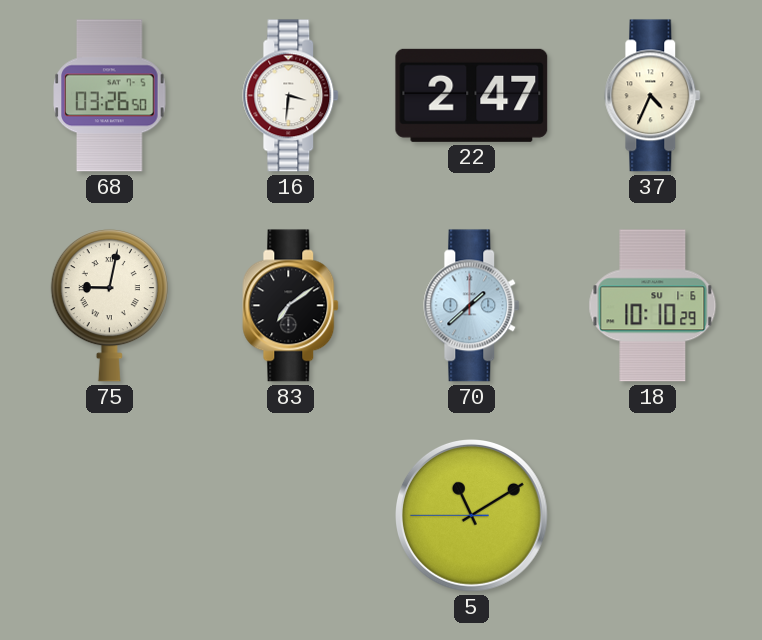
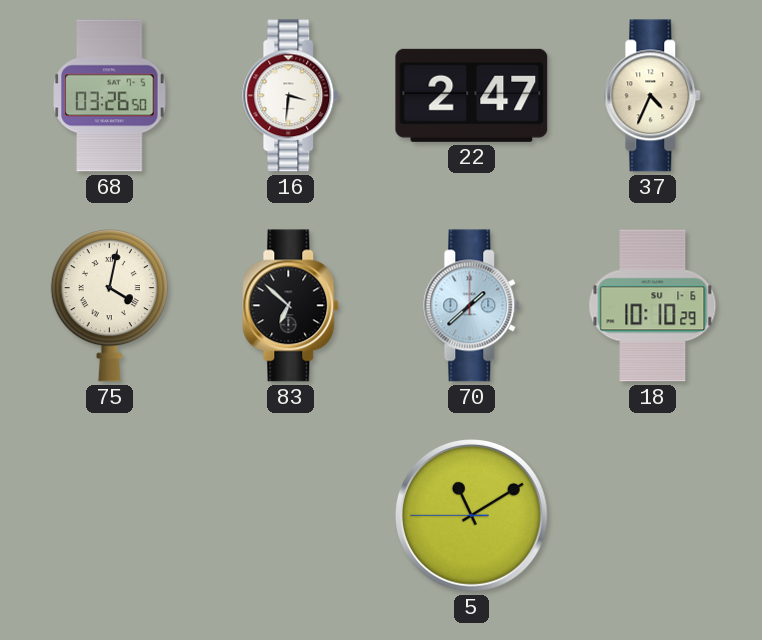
75: 9:02 -> 4:02 (109, 306)
83: 7:09 -> 6:52 (291, 306)
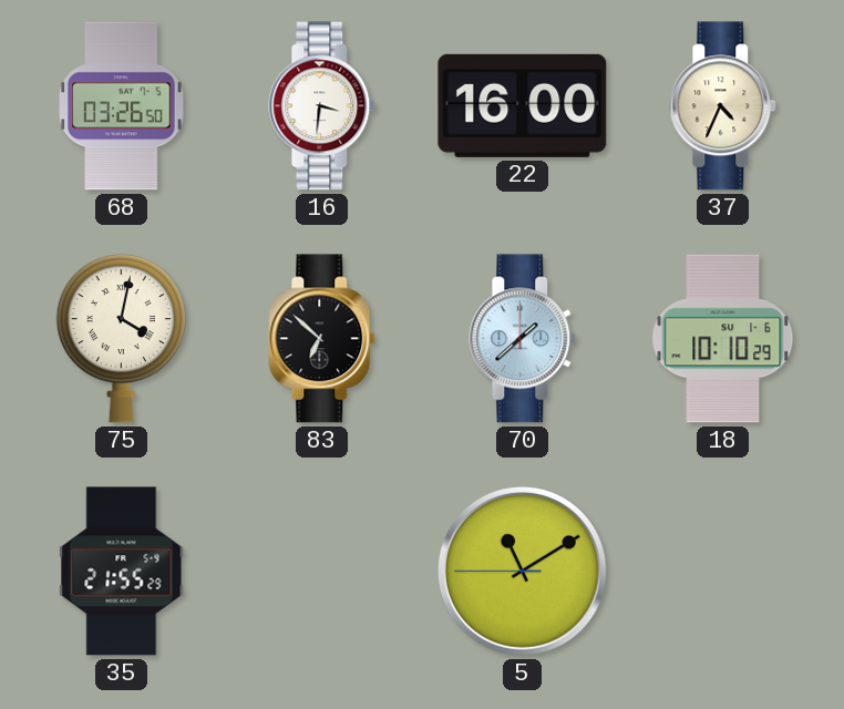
22: 2:47 -> 16:00 (523, 105)
35: none -> 21:55 (122, 572)
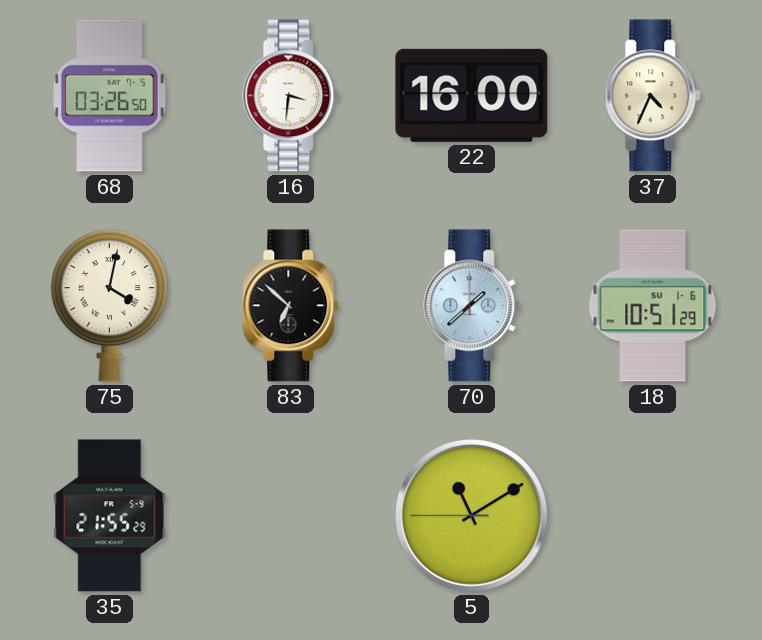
18: 10:10 -> 10:51 (653, 306)
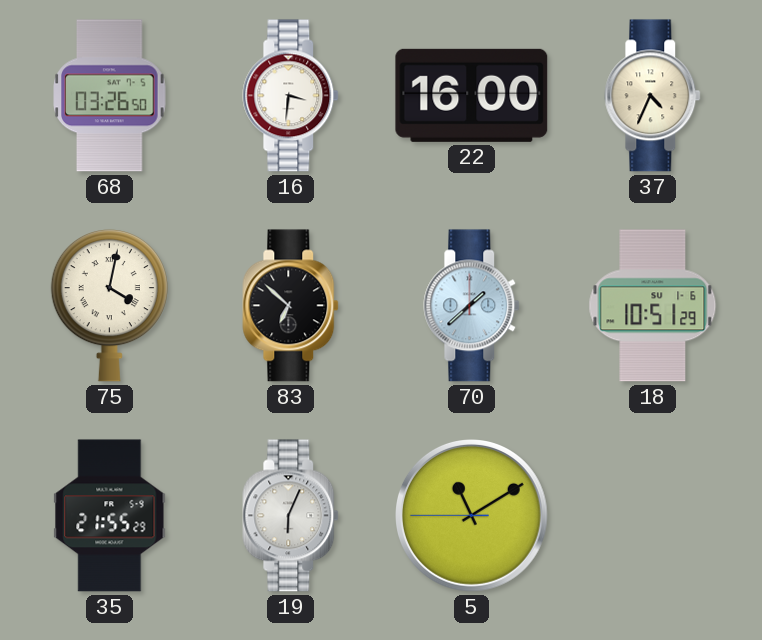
19: none -> 6:04 (291, 516)
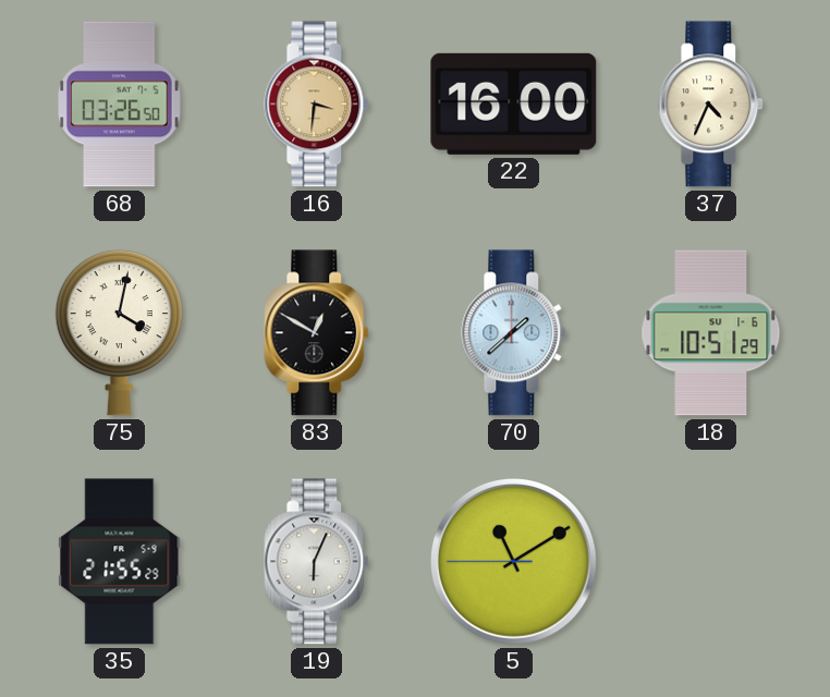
16 dial: white -> champagne (317, 105)
83: 6:52 -> 12:50 (317, 333)
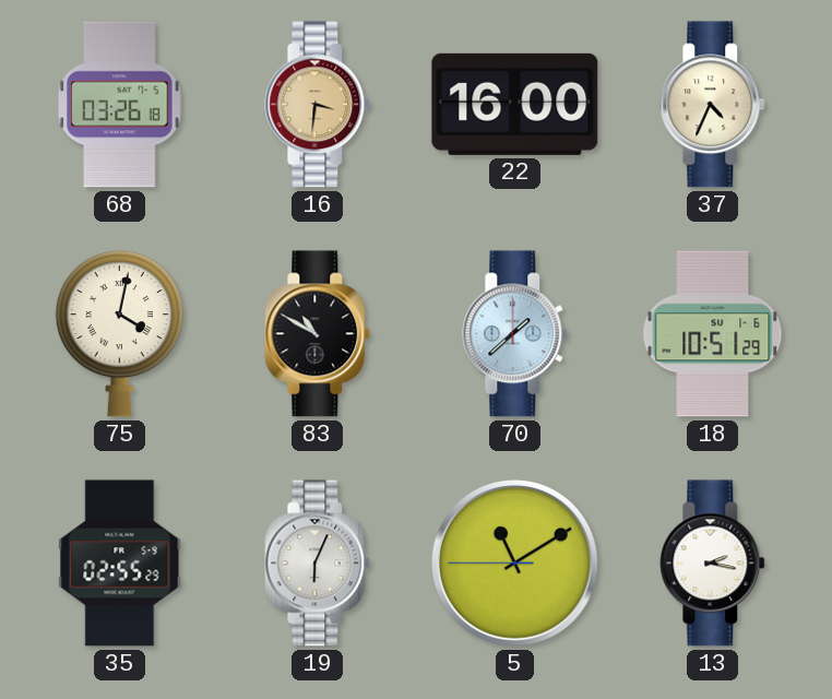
68: 03:26:50 -> 03:26:18 (120, 105)
83: 12:50 -> 10:50 (318, 334)
35: 21:55 -> 02:55 (120, 564)
13: none -> 2:17 (713, 564)
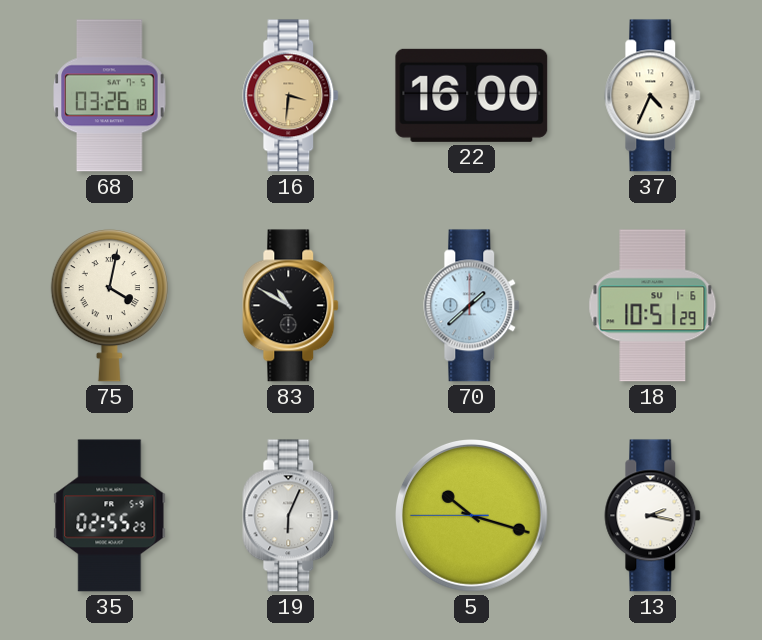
5: 11:09 -> 10:17 (472, 516)
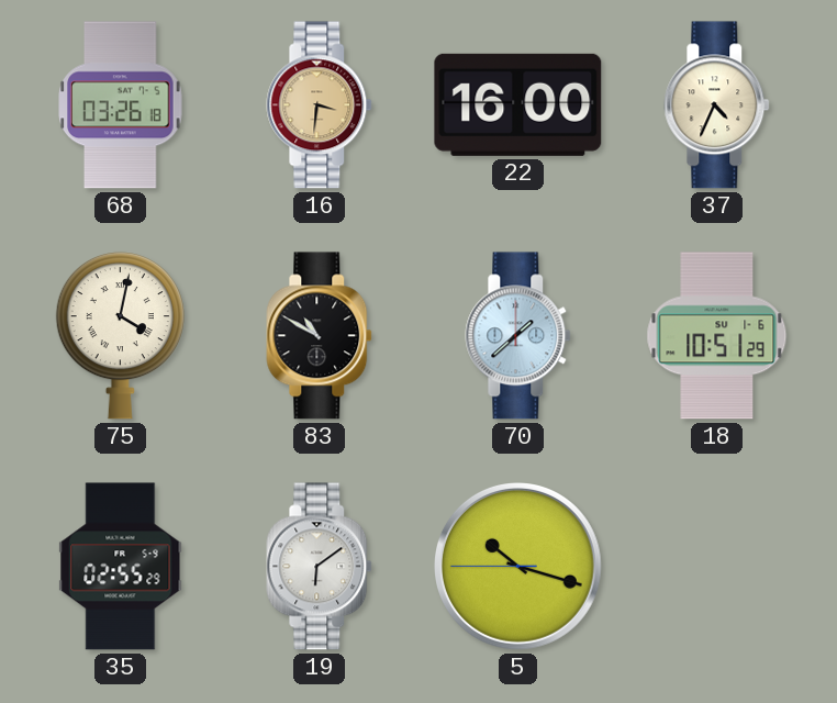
19: 6:04 -> 6:09 (320, 567)
13: 2:17 -> none (653, 516)
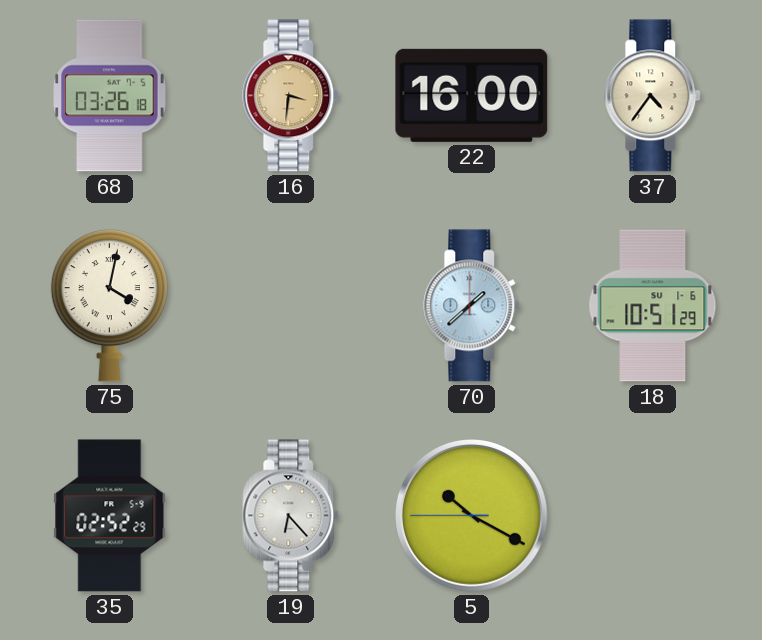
37: 4:34 -> 4:36 (653, 96)
83: 10:50 -> none (320, 336)
35: 02:55 -> 02:52 (110, 516)
19: 6:09 -> 6:23 (291, 516)
5: 10:17 -> 10:19 (472, 516)
